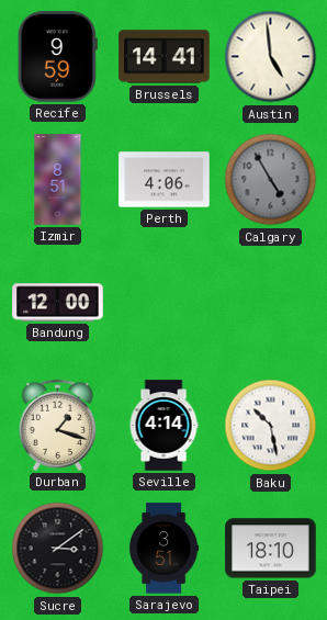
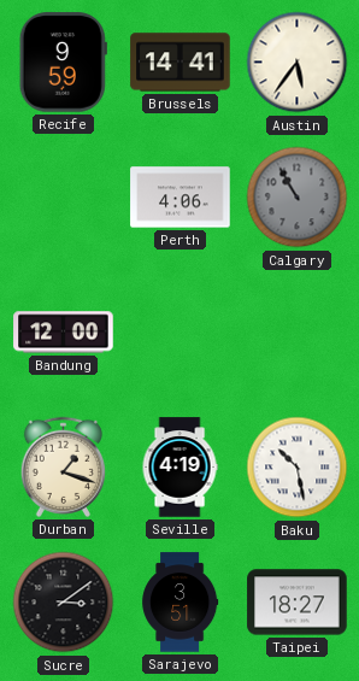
Austin: 4:59 -> 5:36 (298, 63)
Izmir: 8:51 -> none (58, 180)
Calgary: 4:55 -> 10:55 (298, 198)
Seville: 4:14 -> 4:19 (179, 468)
Taipei: 18:10 -> 18:27 (298, 603)
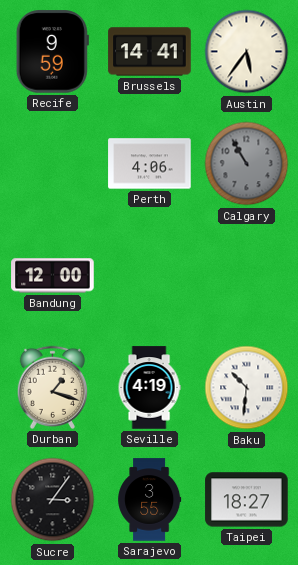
Baku: 10:28 -> 10:31 (247, 388)
Sucre: 3:09 -> 3:06 (53, 500)
Sarajevo: 3:51 -> 3:55 (150, 500)
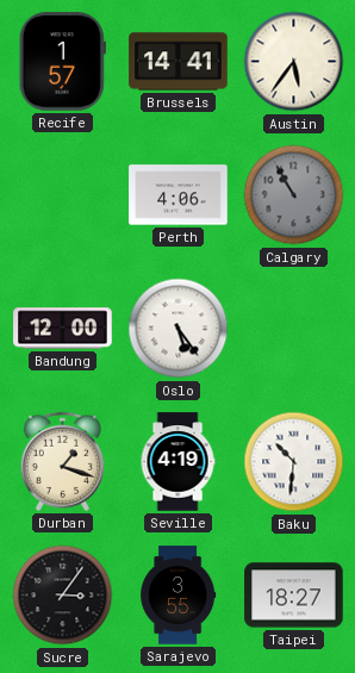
Recife: 9:59 -> 1:57 (62, 62)
Oslo: none -> 5:24 (179, 329)
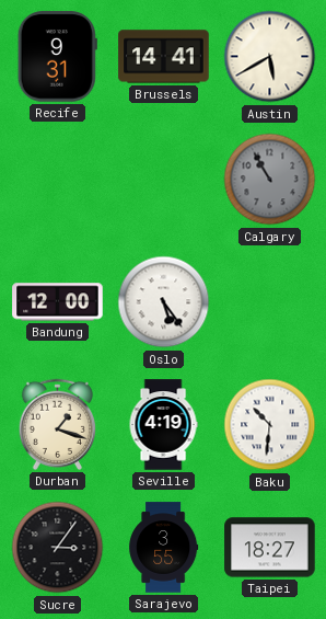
Recife: 1:57 -> 9:31 (57, 57)
Austin: 5:36 -> 5:40 (270, 57)
Perth: 4:06 -> none (179, 195)
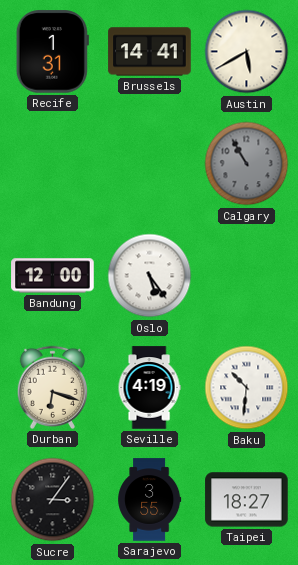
Recife: 9:31 -> 1:31 (52, 52)
Durban: 1:18 -> 6:18 (52, 387)
